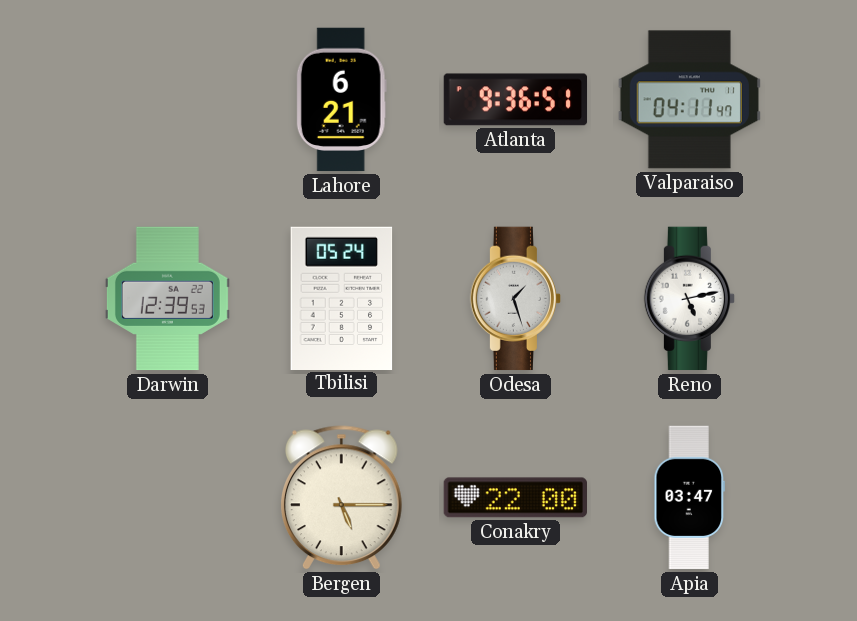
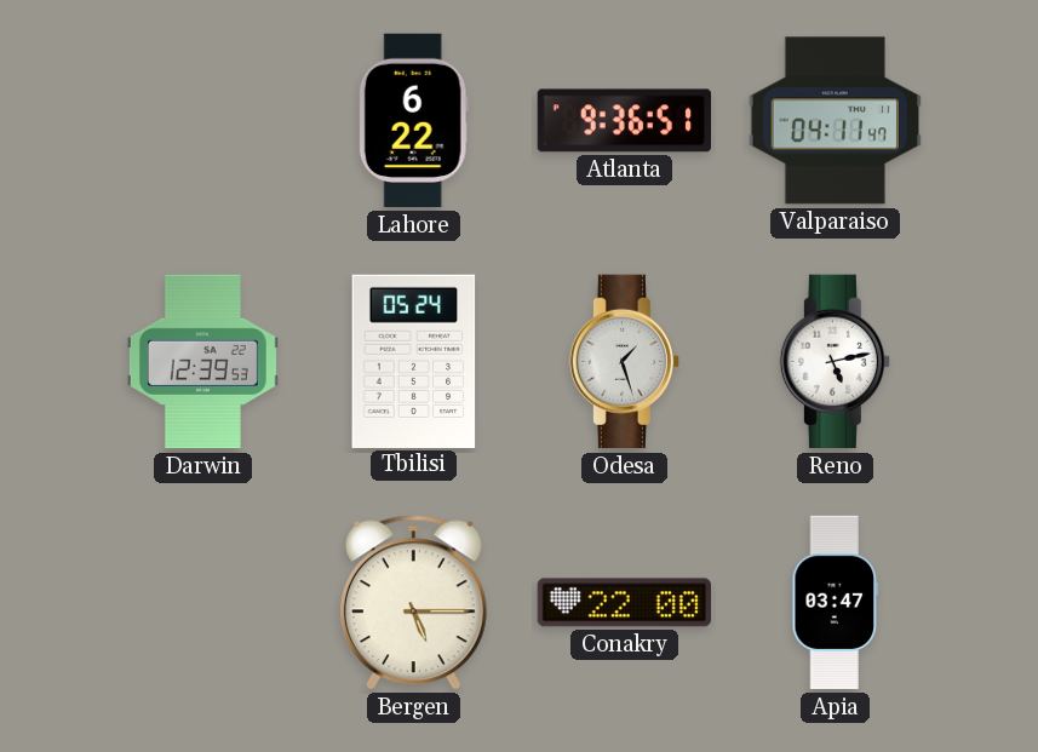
Lahore: 6:21 -> 6:22 (413, 121)
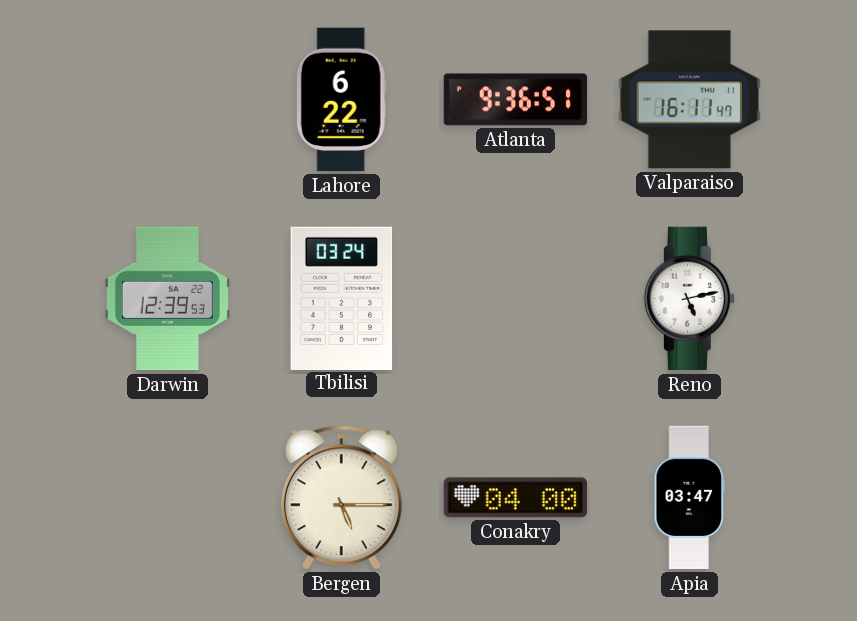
Valparaiso: 04:11 -> 16:11 (689, 100)
Tbilisi: 05:24 -> 03:24 (342, 298)
Odesa: 1:27 -> none (624, 362)
Conakry: 22:00 -> 04:00 (515, 498)
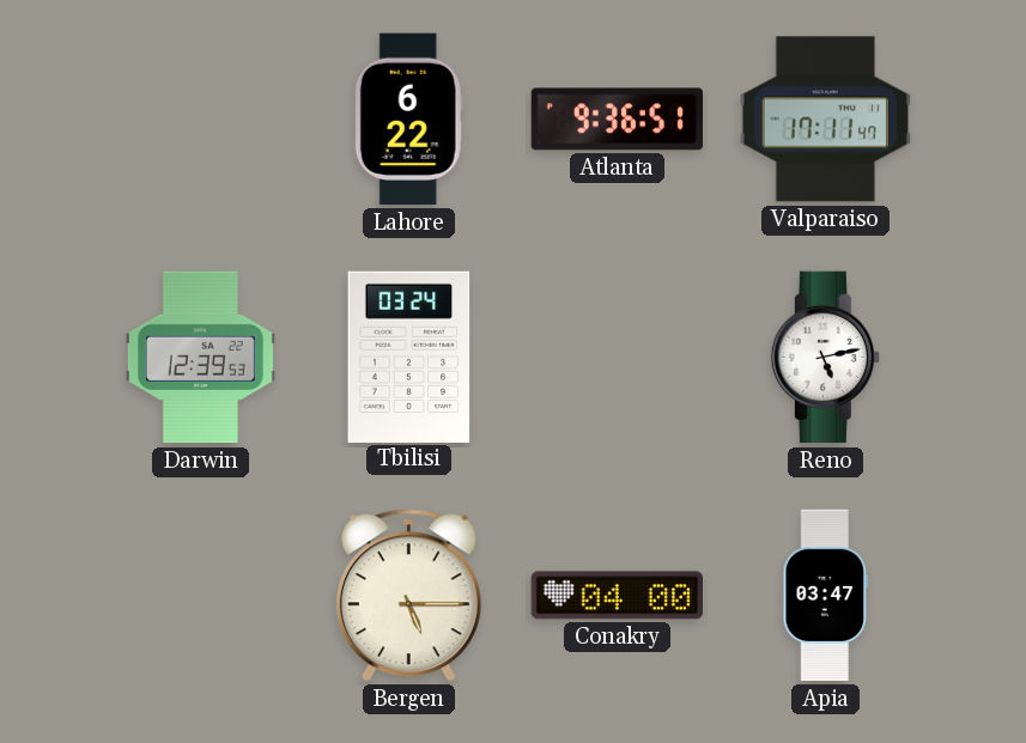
Valparaiso: 16:11 -> 17:11 (825, 120)
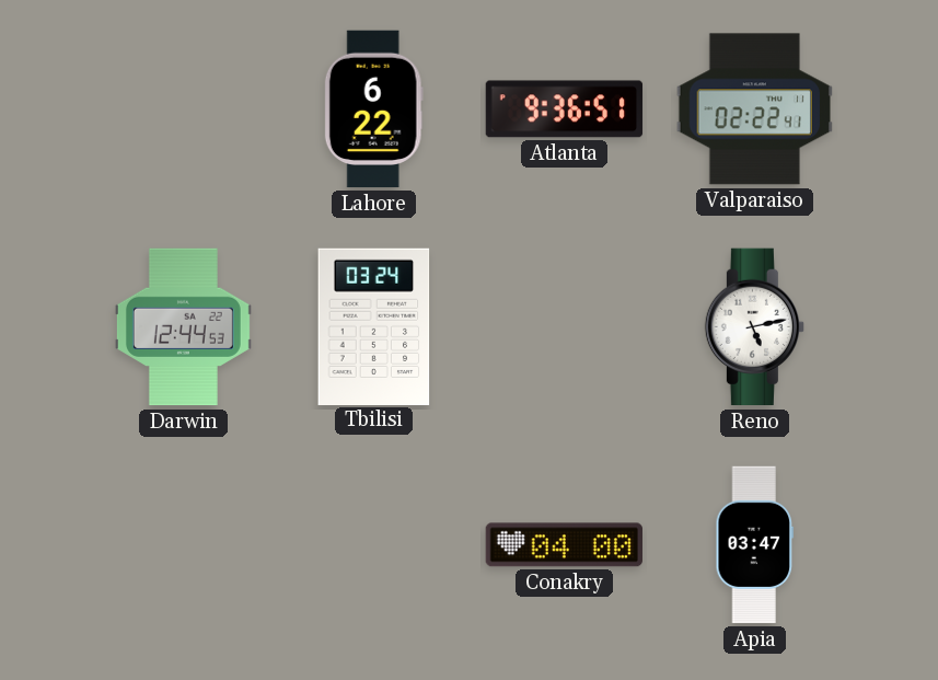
Valparaiso: 17:11 -> 02:22 (754, 110)
Darwin: 12:39 -> 12:44 (183, 327)
Bergen: 5:15 -> none (408, 596)
